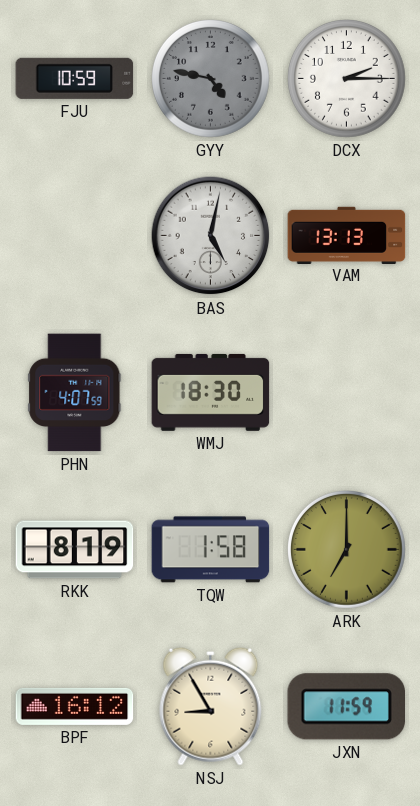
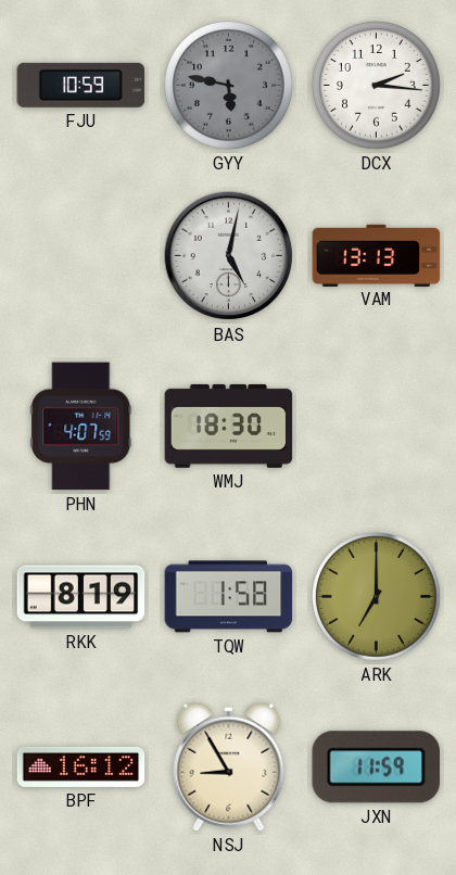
GYY: 4:47 -> 5:47 (229, 86)
DCX: 2:15 -> 2:16 (377, 86)
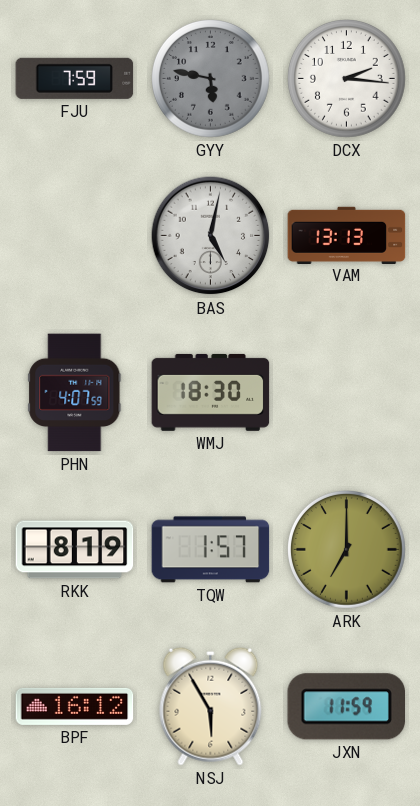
FJU: 10:59 -> 7:59 (75, 78)
TQW: 1:58 -> 1:57 (211, 550)
NSJ: 8:55 -> 5:55 (211, 706)
